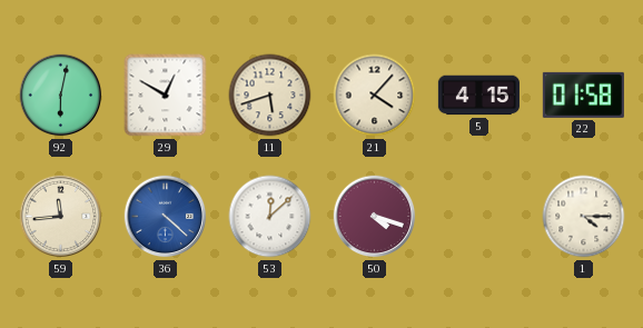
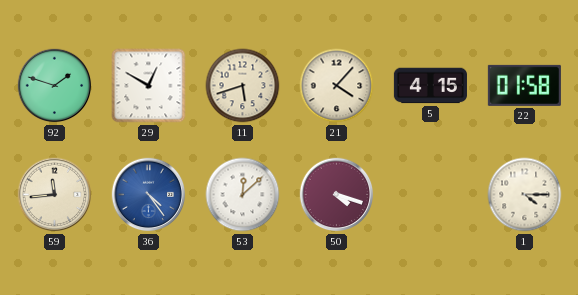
92: 6:02 -> 1:48 (55, 86)
36: 4:22 -> 4:24 (149, 195)
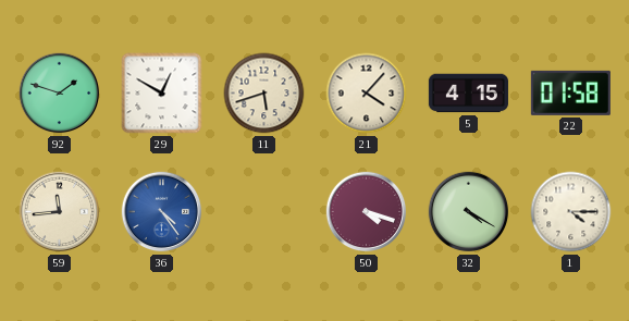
53: 12:08 -> none (243, 195)
32: none -> 4:20 (469, 212)
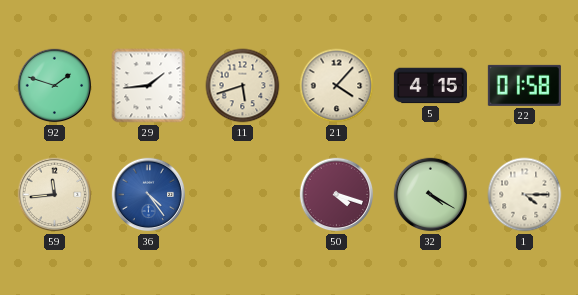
29: 12:50 -> 1:44 (149, 86)
